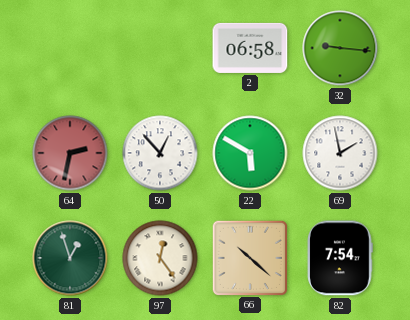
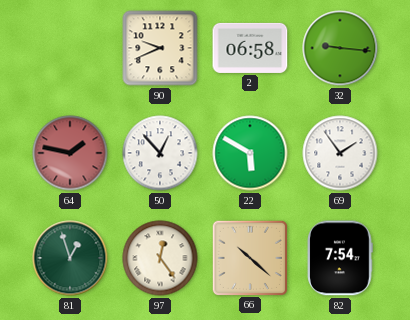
90: none -> 9:41 (160, 48)
64: 2:32 -> 1:47 (70, 153)
69: 1:58 -> 1:54 (340, 153)
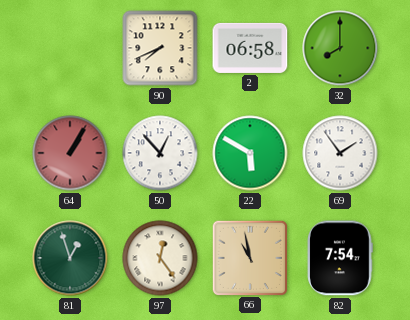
90: 9:41 -> 7:41 (160, 48)
32: 9:16 -> 8:00 (340, 48)
64: 1:47 -> 1:05 (70, 153)
66: 10:22 -> 10:58 (249, 257)
